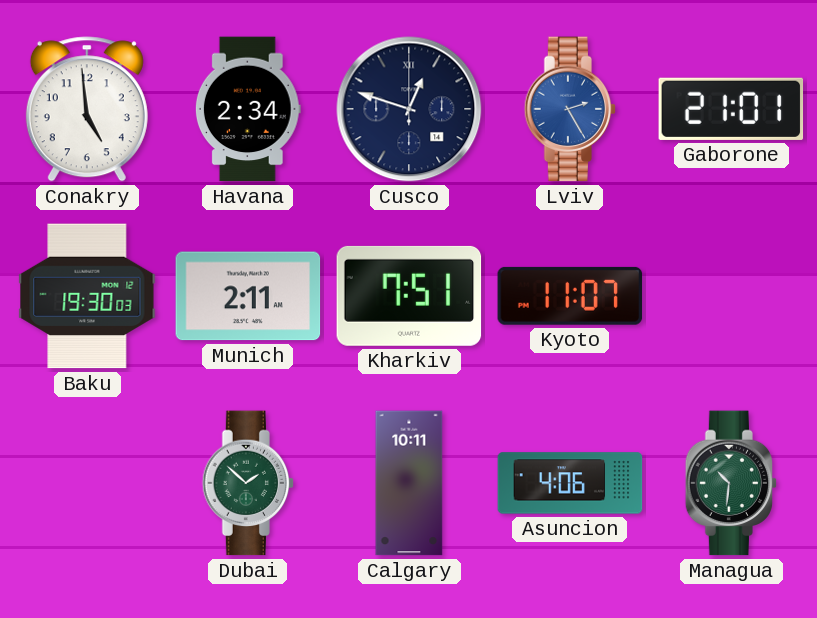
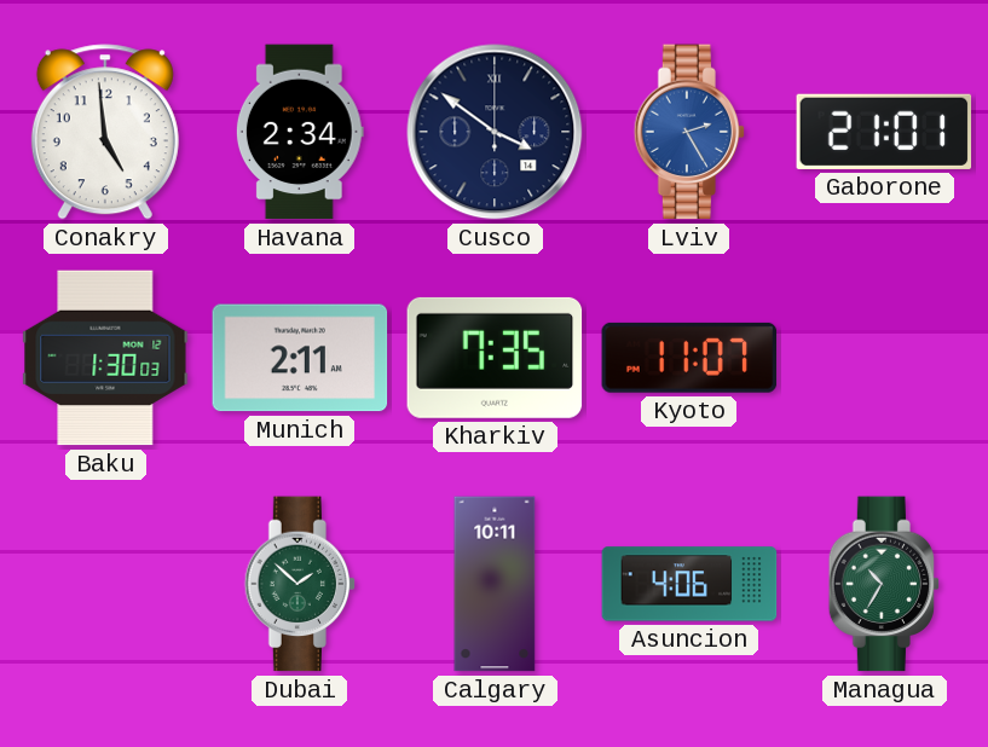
Cusco: 12:48 -> 3:51 (495, 132)
Baku: 19:30 -> 1:30 (105, 358)
Kharkiv: 7:51 -> 7:35 (495, 358)
Managua: 10:31 -> 10:35 (884, 584)
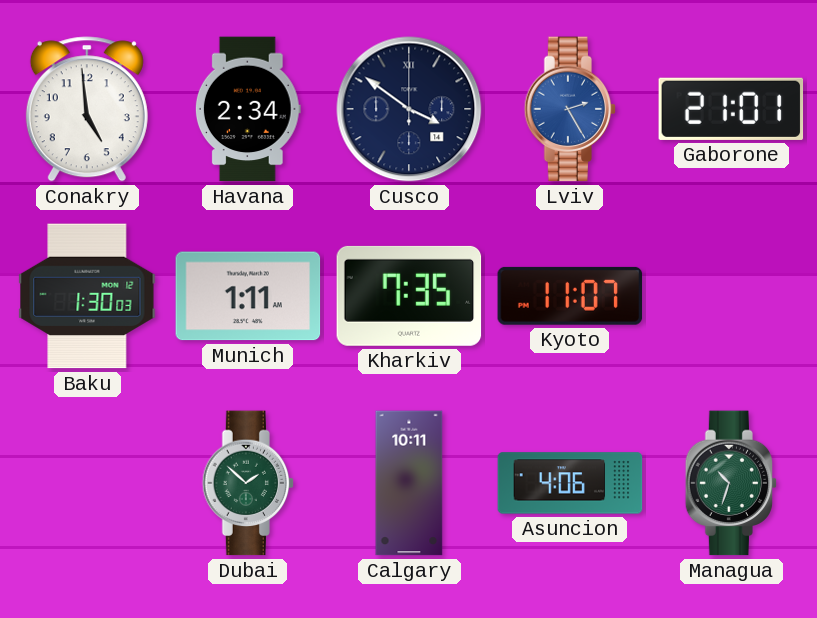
Munich: 2:11 -> 1:11 (248, 296)
Managua: 10:35 -> 10:33 (731, 483)
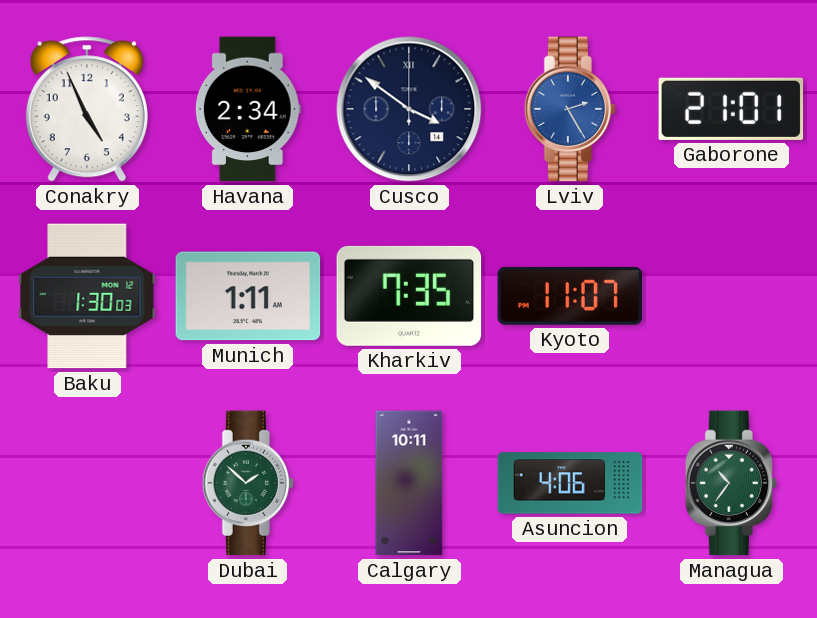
Conakry: 4:59 -> 4:56 (87, 109)
Managua: 10:33 -> 10:36 (731, 483)
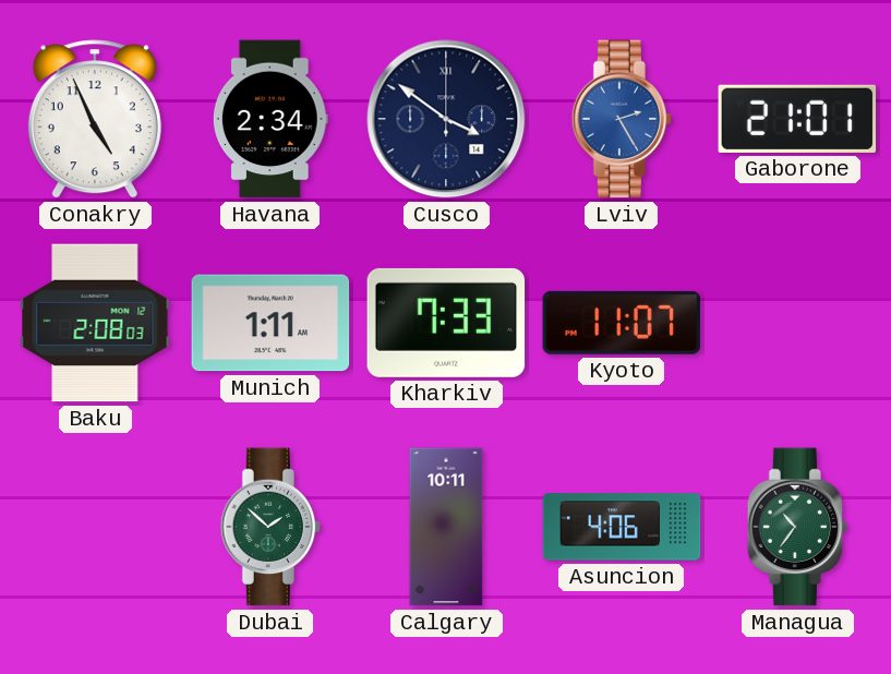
Baku: 1:30 -> 2:08 (95, 323)
Kharkiv: 7:35 -> 7:33 (446, 323)
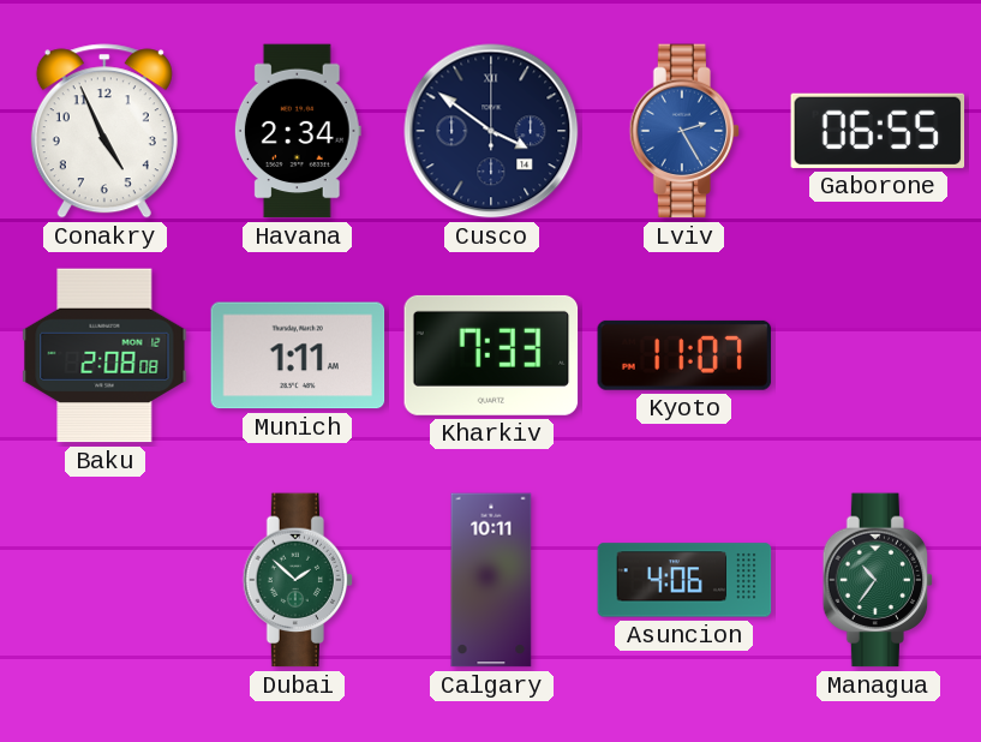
Gaborone: 21:01 -> 06:55 (878, 131)
Baku: 2:08:03 -> 2:08:08 (104, 355)
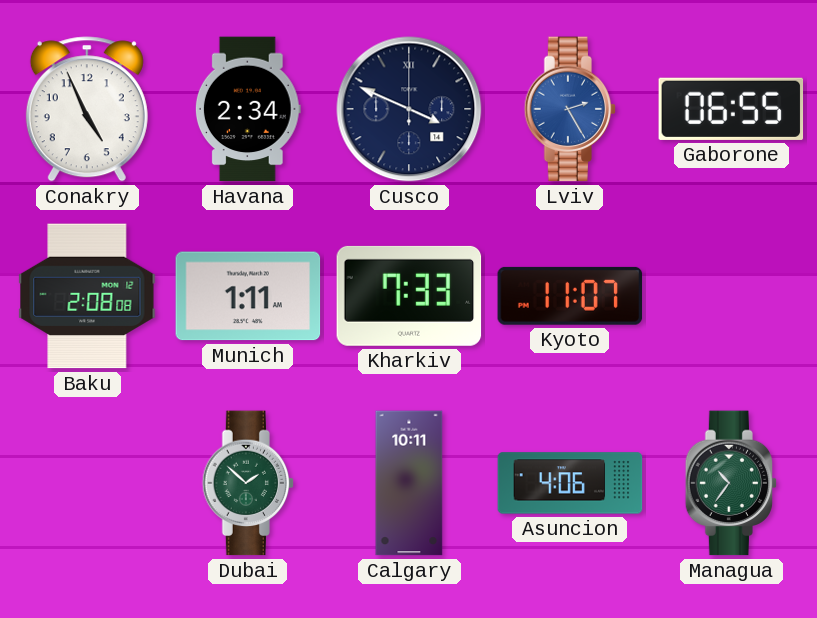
Cusco: 3:51 -> 3:49 (409, 109)
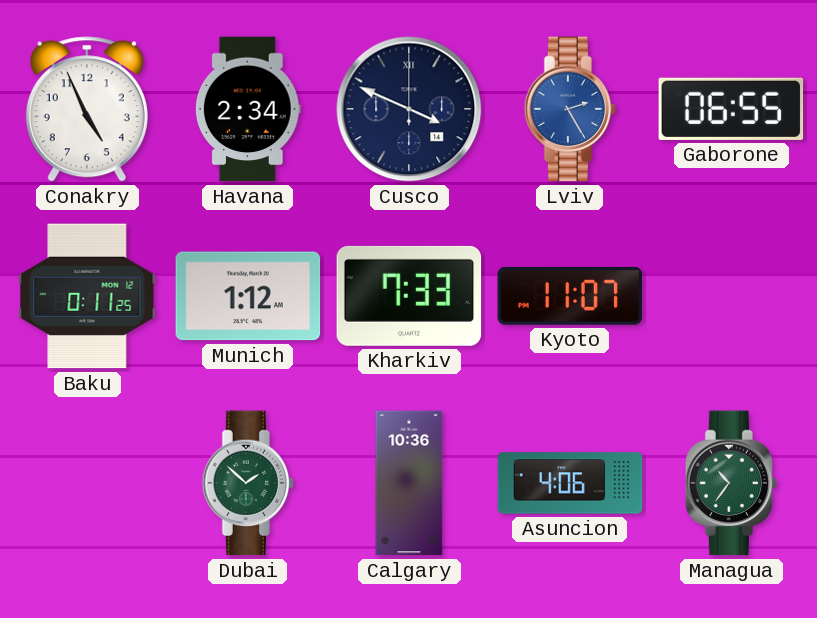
Baku: 2:08 -> 0:11 (87, 296)
Munich: 1:11 -> 1:12 (248, 296)
Calgary: 10:11 -> 10:36 (409, 483)
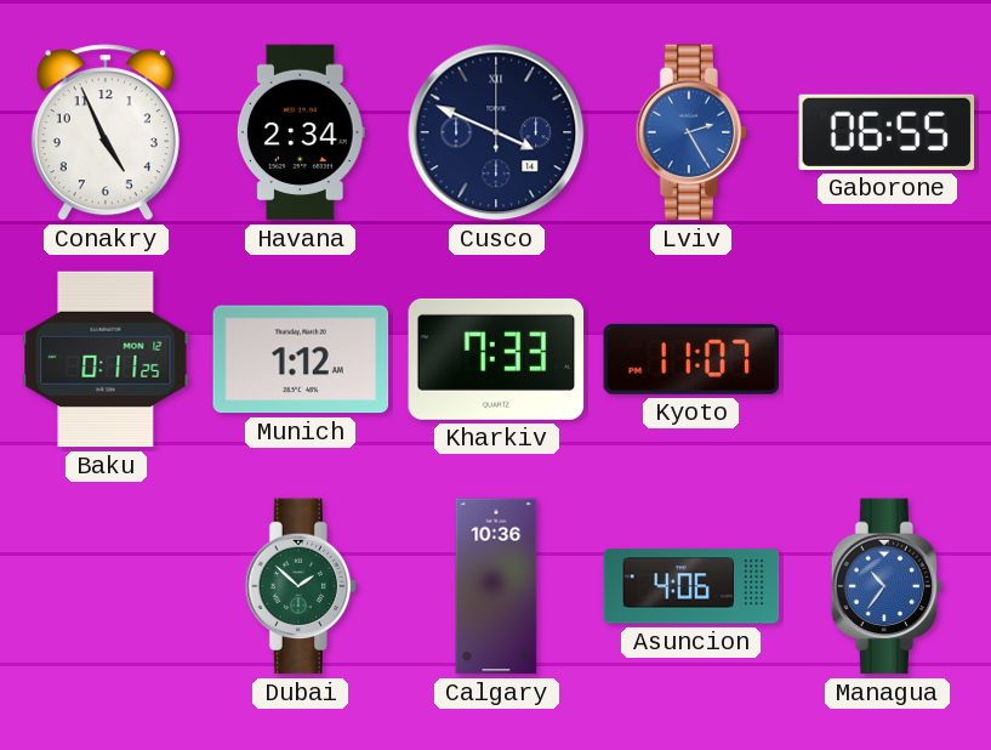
Managua dial: green -> blue (887, 586)
